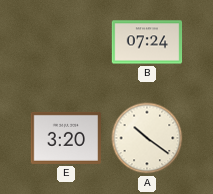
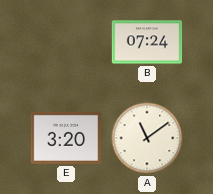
A: 10:21 -> 11:09 (147, 138)
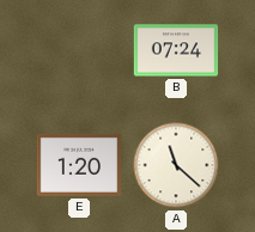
E: 3:20 -> 1:20 (79, 165)
A: 11:09 -> 11:22 (176, 165)
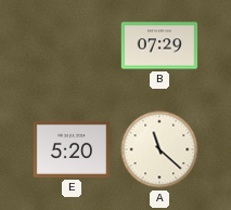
B: 07:24 -> 07:29 (159, 45)
E: 1:20 -> 5:20 (72, 149)
